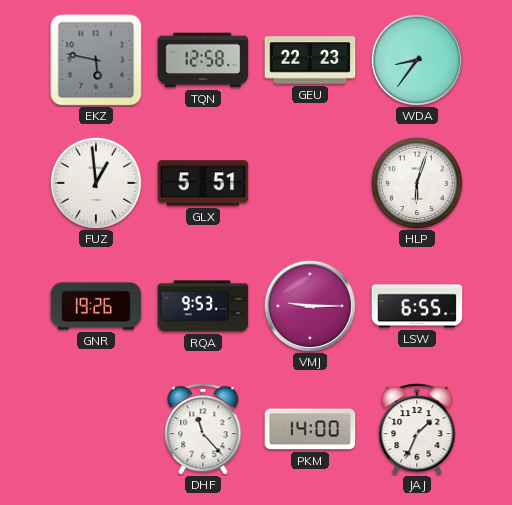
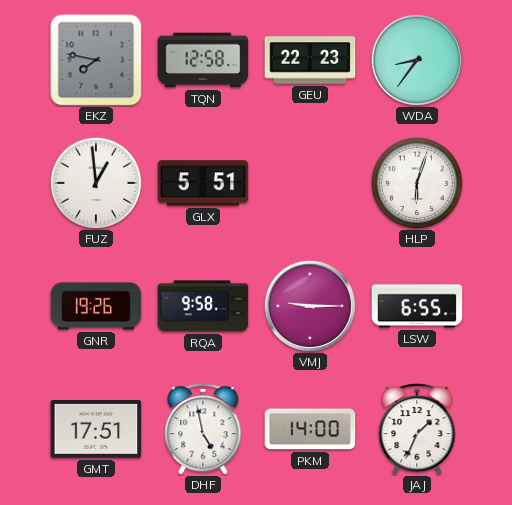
EKZ: 5:47 -> 7:47 (96, 60)
RQA: 9:53 -> 9:58 (203, 306)
GMT: none -> 17:51 (96, 430)
DHF: 11:23 -> 4:58 (203, 429)
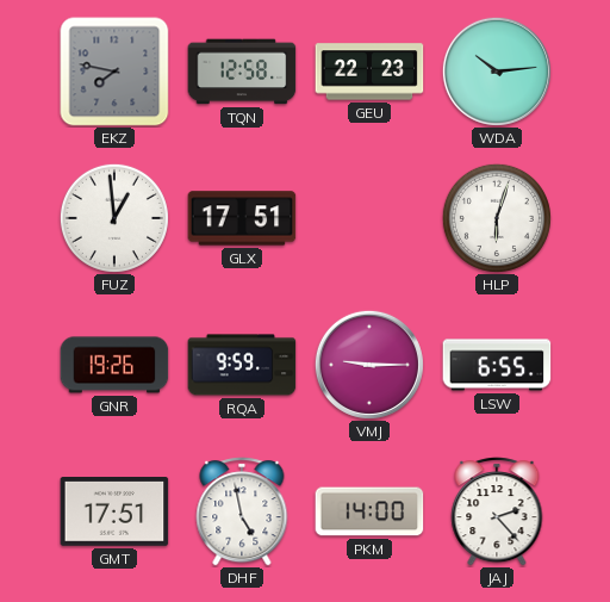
WDA: 8:36 -> 10:14 (497, 72)
GLX: 5:51 -> 17:51 (242, 218)
RQA: 9:58 -> 9:59 (242, 365)
JAJ: 1:34 -> 2:23 (497, 511)
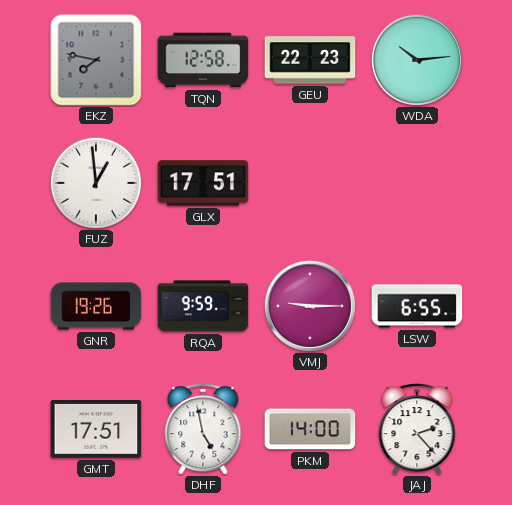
HLP: 6:03 -> none (497, 218)
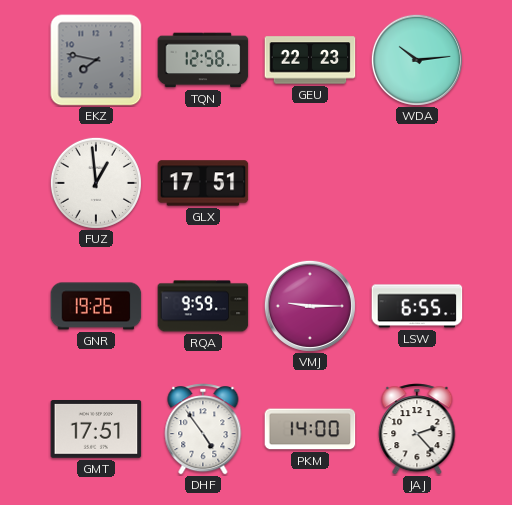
DHF: 4:58 -> 4:54 (203, 429)
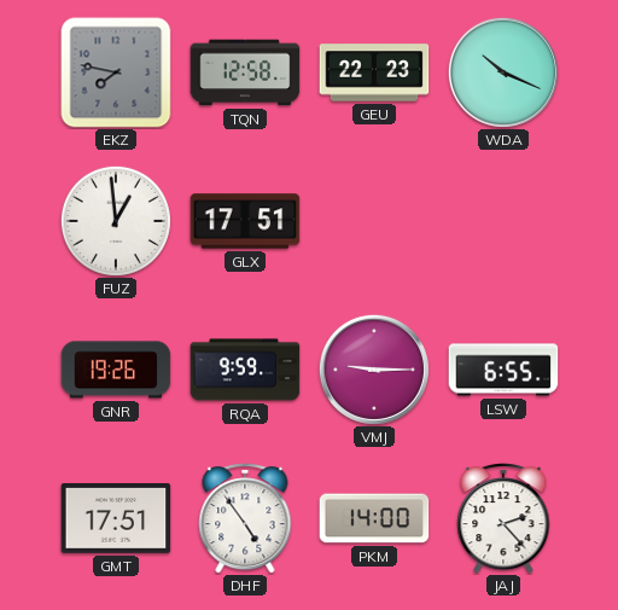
WDA: 10:14 -> 10:19 (503, 72)
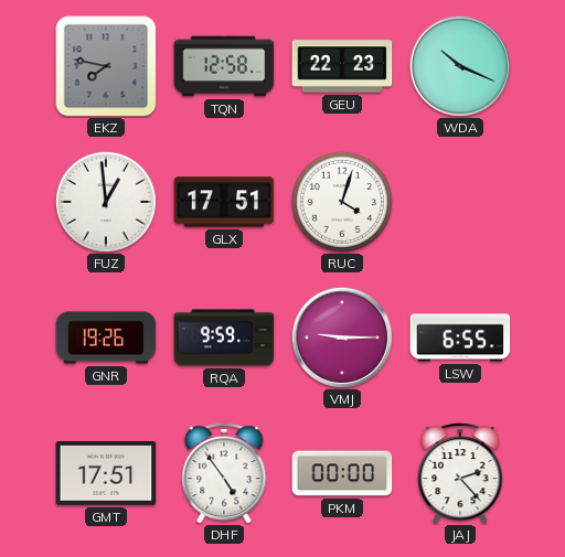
RUC: none -> 4:03 (342, 202)
PKM: 14:00 -> 00:00 (342, 473)
